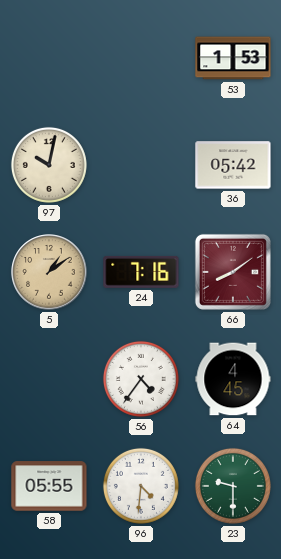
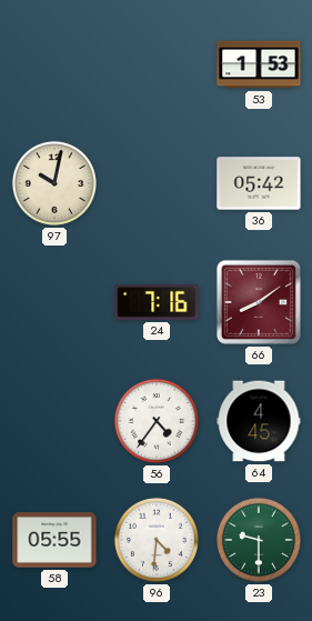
5: 1:09 -> none (49, 272)
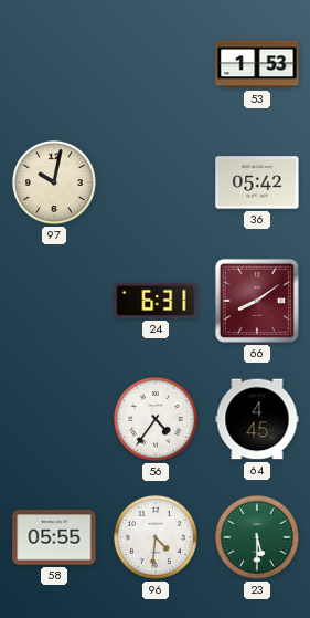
24: 7:16 -> 6:31 (156, 301)
23: 9:30 -> 5:30 (257, 537)
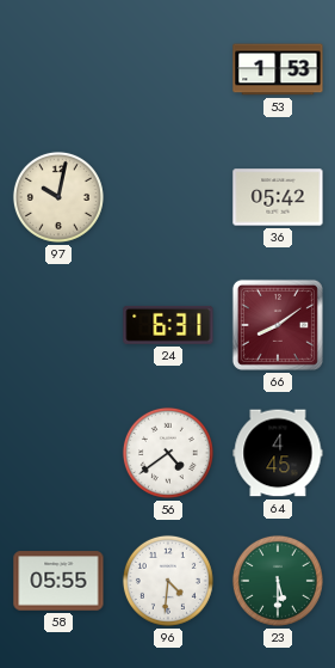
56: 4:36 -> 4:39 (168, 453)
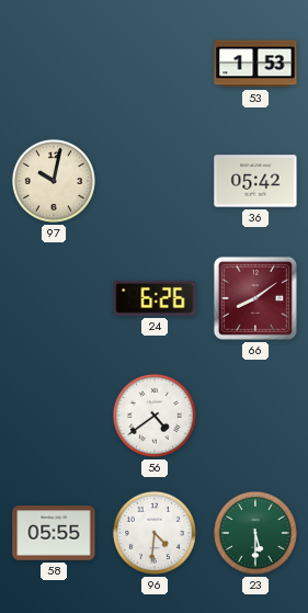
24: 6:31 -> 6:26 (155, 298)
64: 4:45 -> none (278, 453)
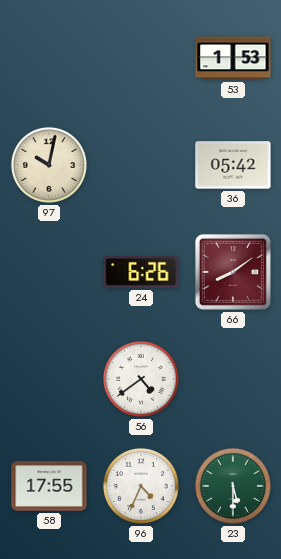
58: 05:55 -> 17:55 (49, 486)
96: 4:31 -> 4:34 (141, 486)
